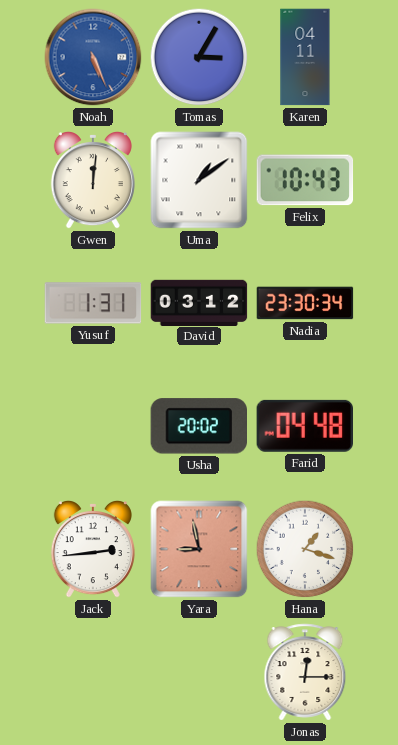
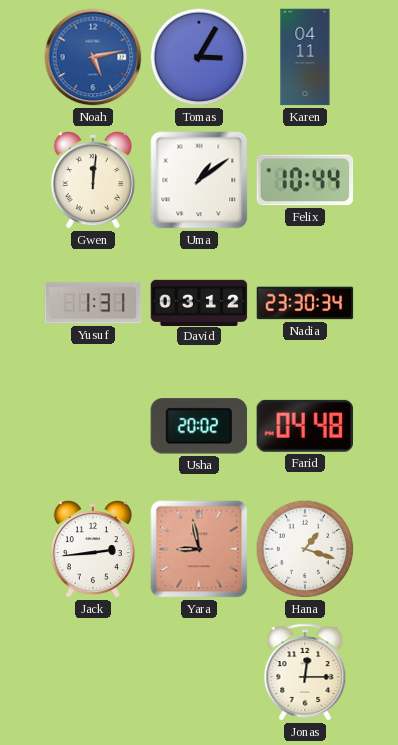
Noah: 5:26 -> 5:13 (93, 57)
Felix: 10:43 -> 10:44 (305, 180)
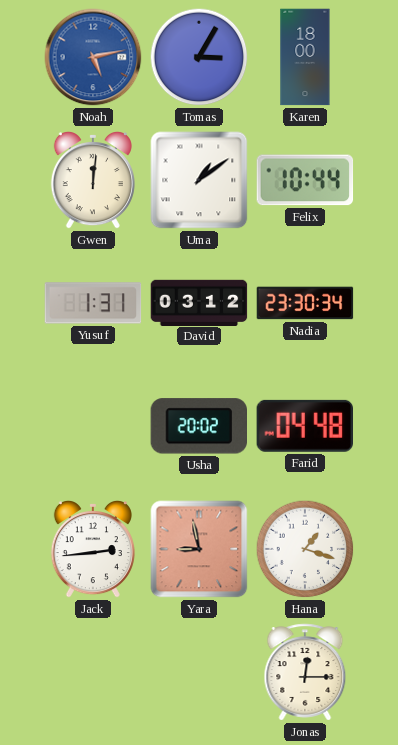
Karen: 04:11 -> 18:00 (305, 57)
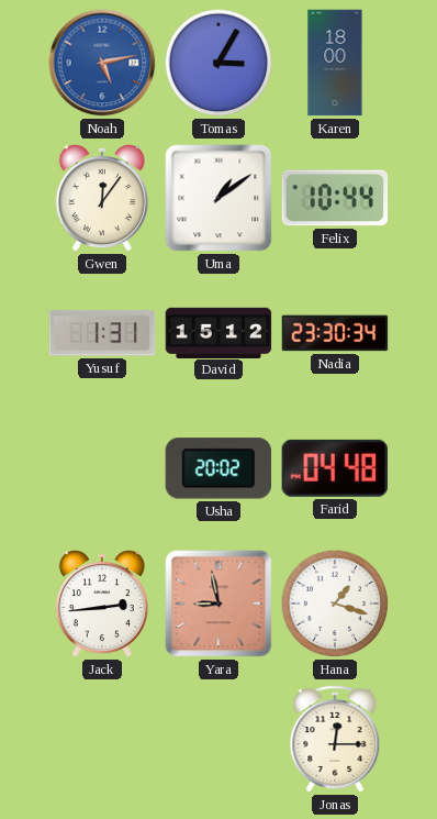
Gwen: 12:01 -> 12:06 (102, 199)
David: 03:12 -> 15:12 (218, 332)
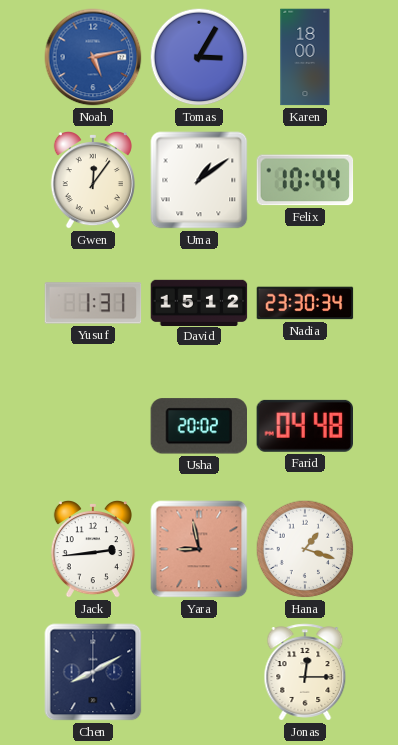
Chen: none -> 8:10 (93, 672)
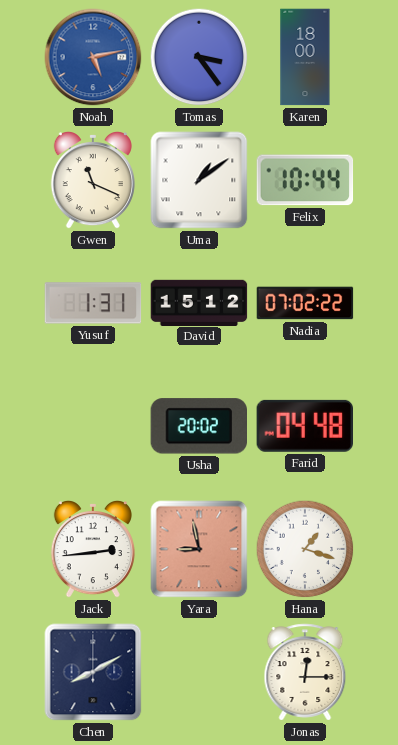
Tomas: 3:05 -> 3:24 (199, 57)
Gwen: 12:06 -> 11:19 (93, 181)
Nadia: 23:30 -> 07:02 (305, 303)
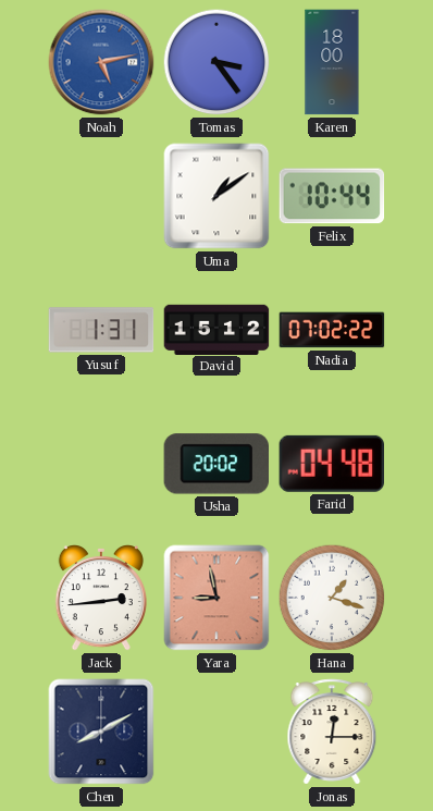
Gwen: 11:19 -> none (93, 181)
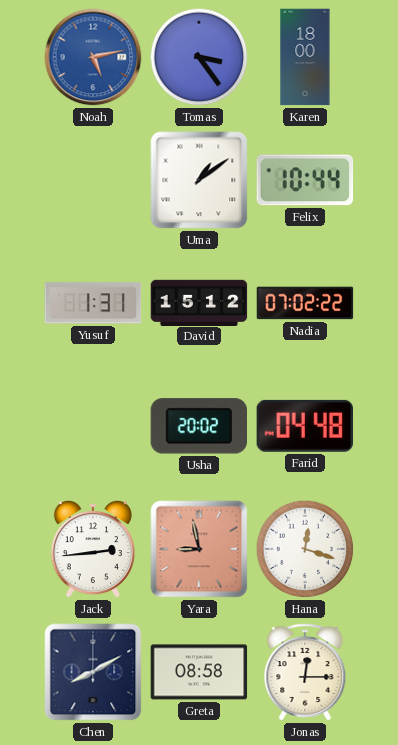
Hana: 1:18 -> 12:18 (305, 549)
Greta: none -> 08:58 (199, 672)
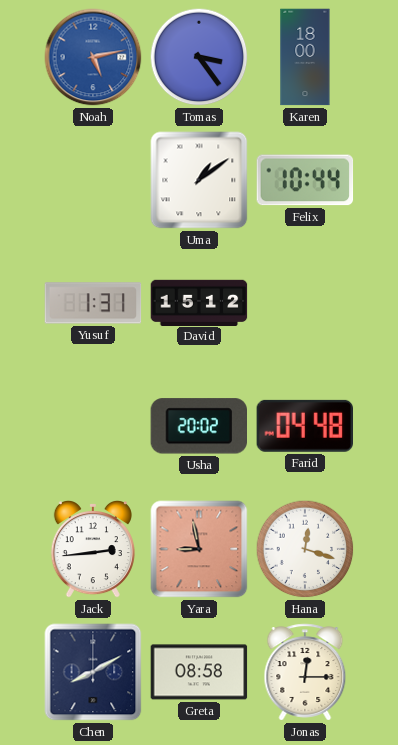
Nadia: 07:02 -> none (305, 303)
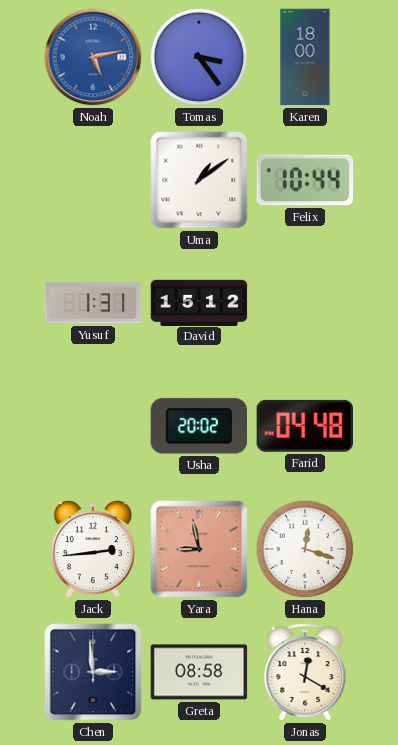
Chen: 8:10 -> 2:59 (93, 672)
Jonas: 12:15 -> 12:20 (305, 672)
